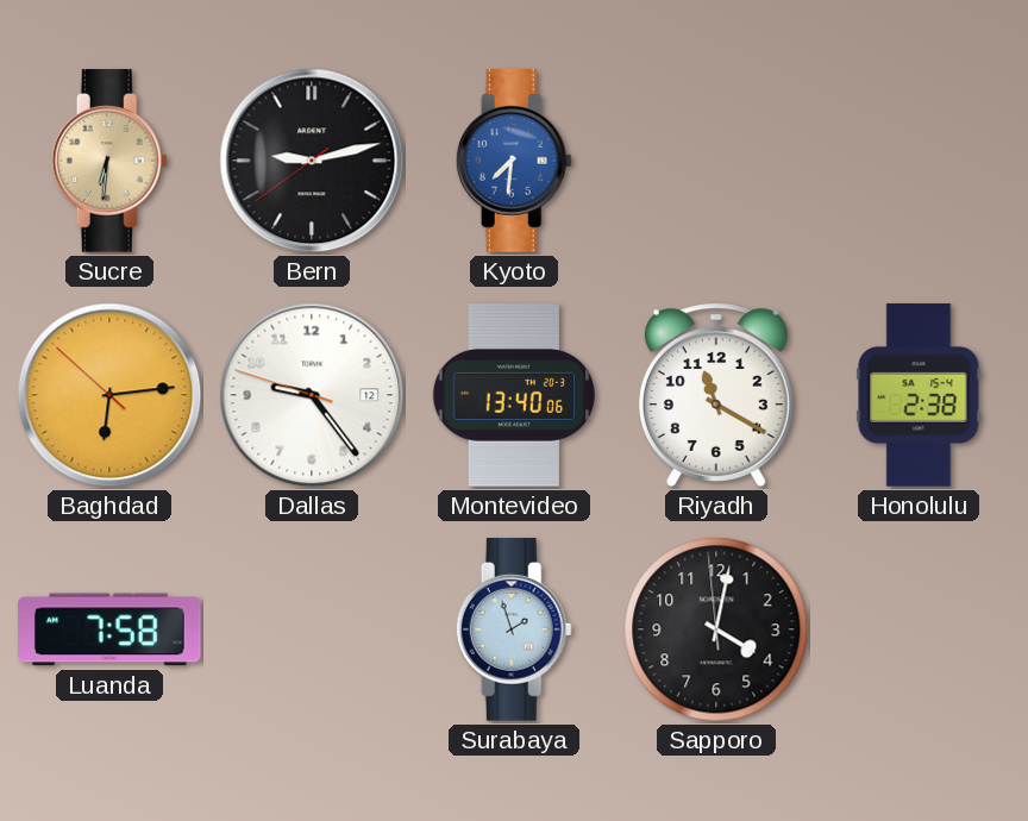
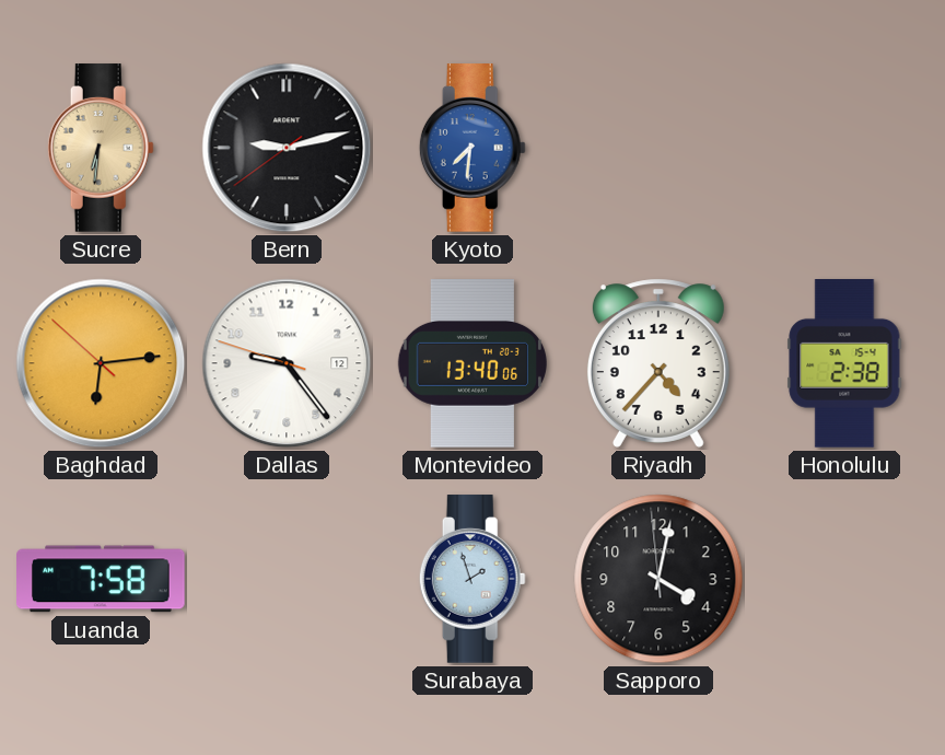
Riyadh: 11:20 -> 4:37 (658, 363)
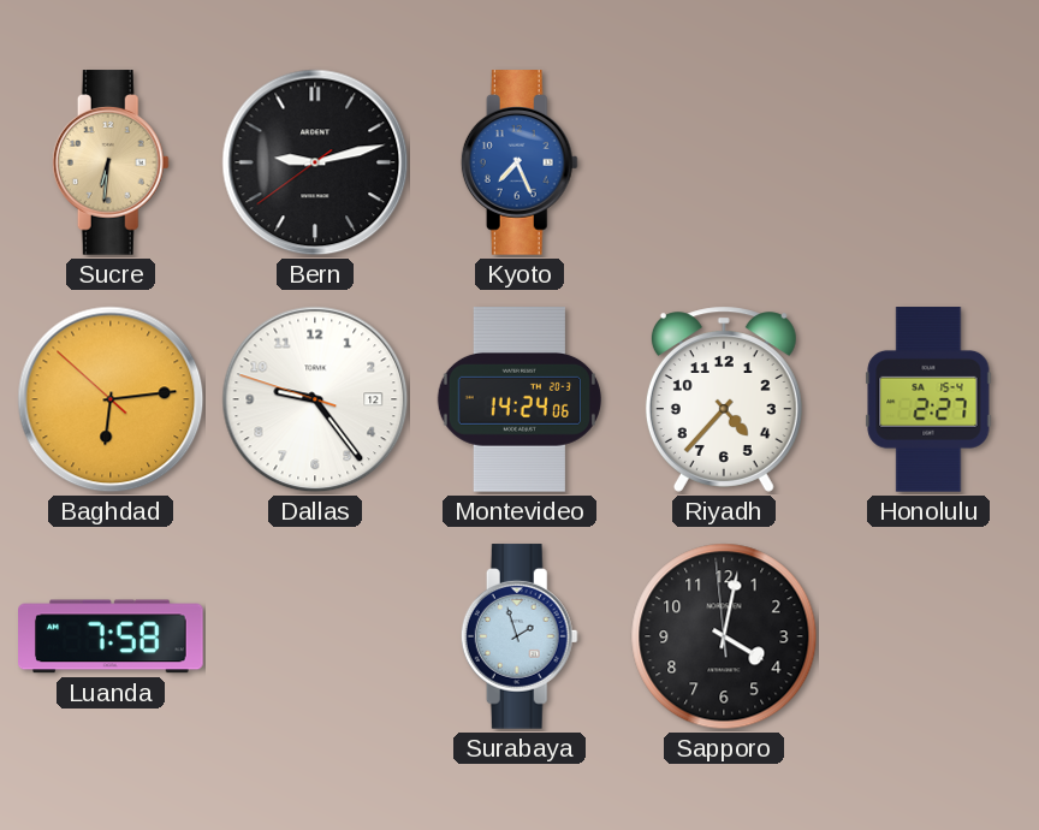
Kyoto: 7:31 -> 7:26 (519, 162)
Montevideo: 13:40 -> 14:24 (519, 399)
Honolulu: 2:38 -> 2:27 (928, 399)
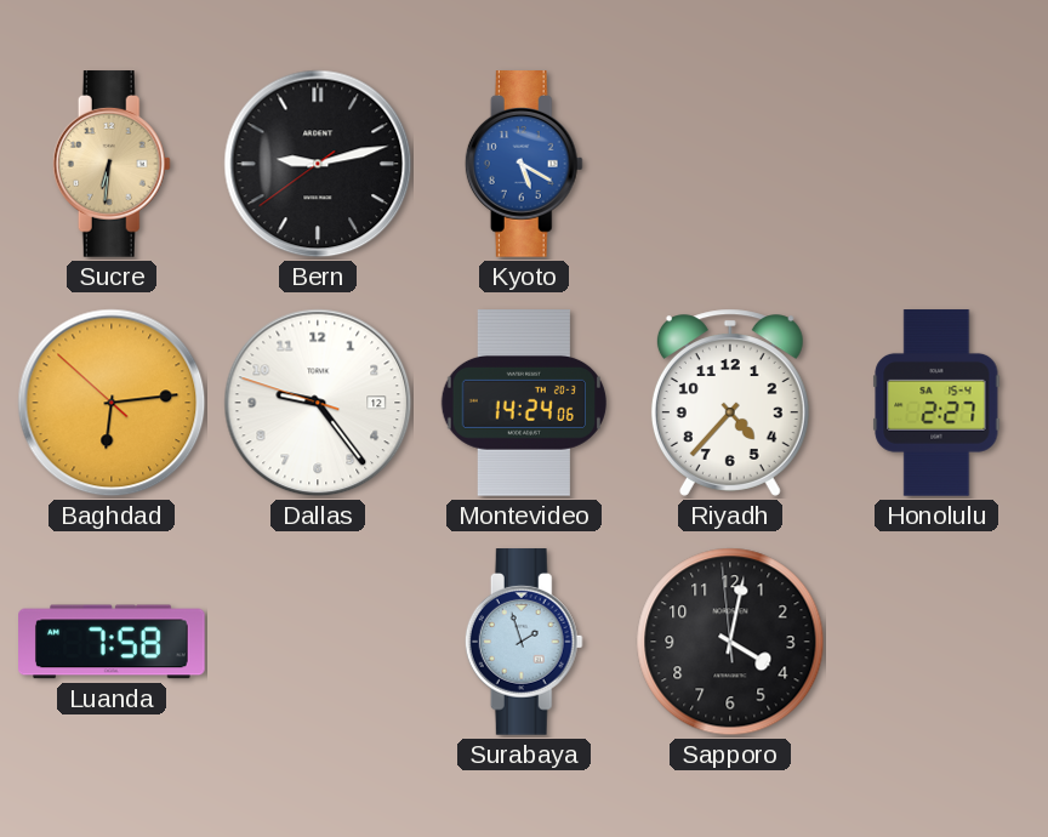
Kyoto: 7:26 -> 5:20 (524, 164)
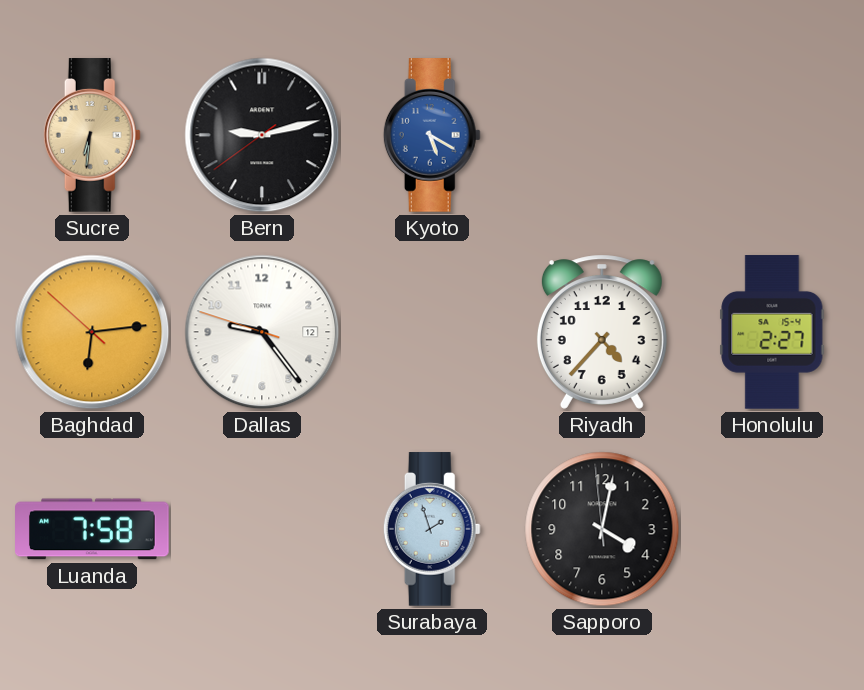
Montevideo: 14:24 -> none (524, 403)
